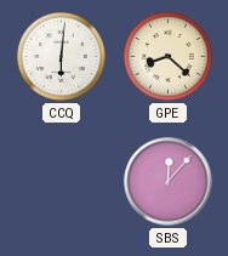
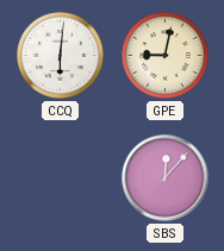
GPE: 8:22 -> 9:02 (166, 56)
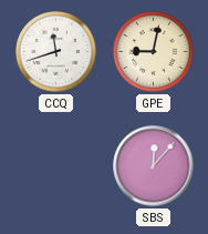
CCQ: 6:01 -> 11:42 (56, 52)
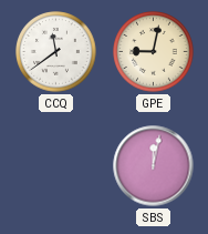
CCQ: 11:42 -> 11:39 (56, 52)
SBS: 12:07 -> 12:02 (154, 166)
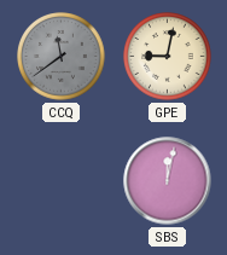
CCQ dial: white -> grey (62, 57)
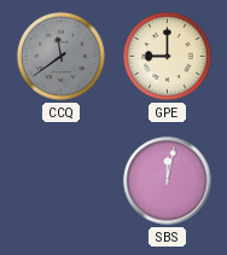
GPE: 9:02 -> 9:00 (168, 57)
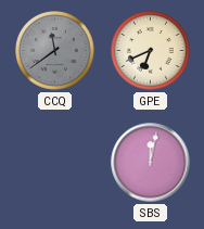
GPE: 9:00 -> 6:41 (151, 51)
